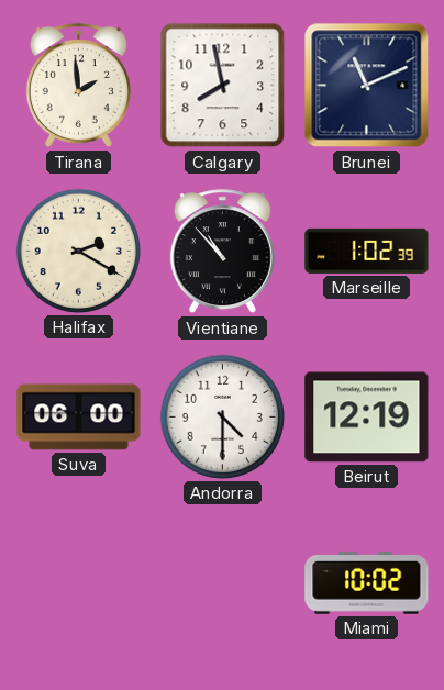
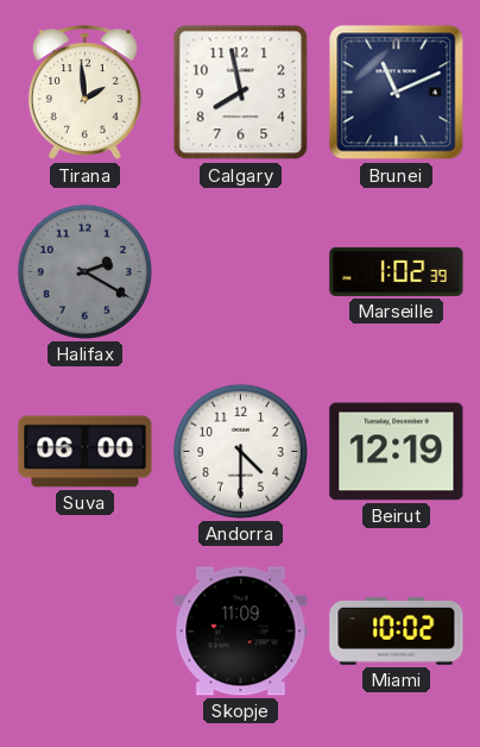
Halifax dial: cream -> grey (84, 271)
Vientiane: 10:53 -> none (222, 252)
Skopje: none -> 11:09 (241, 632)
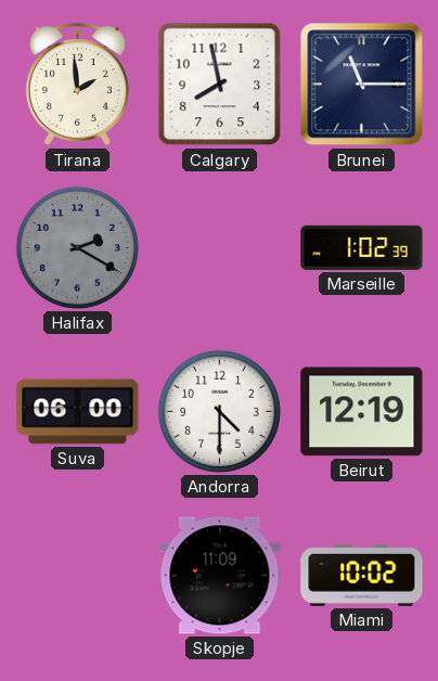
Brunei: 11:11 -> 11:15 (362, 85)
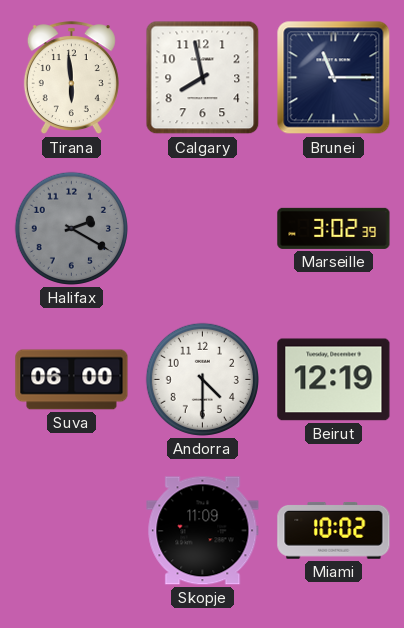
Tirana: 1:59 -> 5:59 (71, 78)
Marseille: 1:02 -> 3:02 (334, 228)
